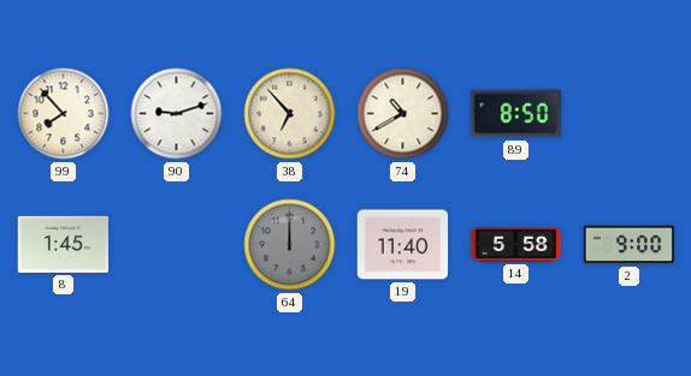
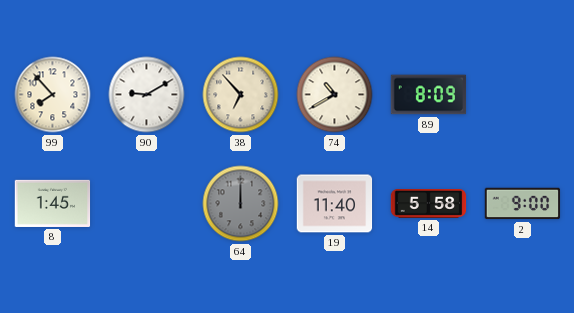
90: 9:12 -> 9:10 (147, 95)
89: 8:50 -> 8:09 (429, 95)
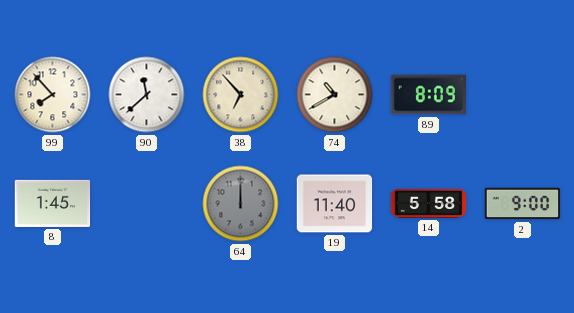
90: 9:10 -> 11:38 (147, 95)
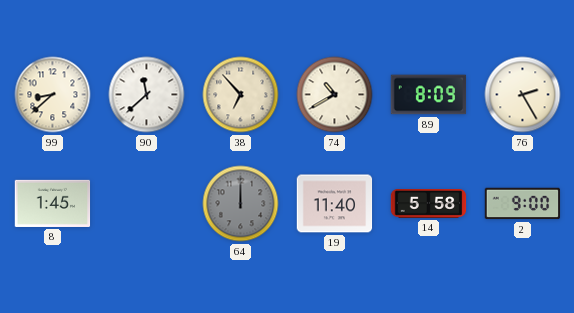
99: 7:53 -> 8:38 (53, 95)
76: none -> 2:25 (523, 95)
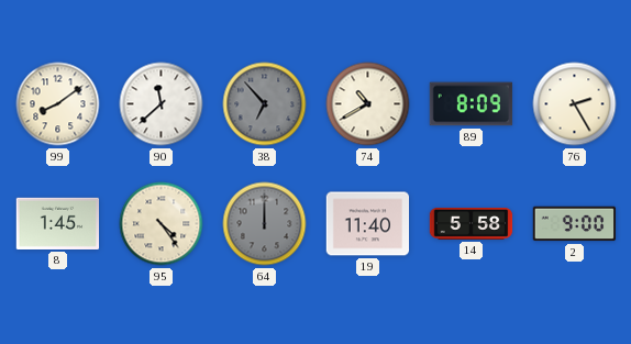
99: 8:38 -> 8:09 (58, 104)
38 dial: cream -> grey (265, 104)
95: none -> 4:24 (162, 224)
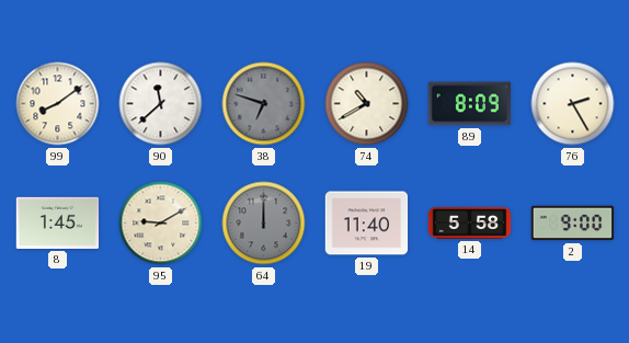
38: 6:53 -> 6:48 (264, 104)
95: 4:24 -> 9:10 (161, 224)
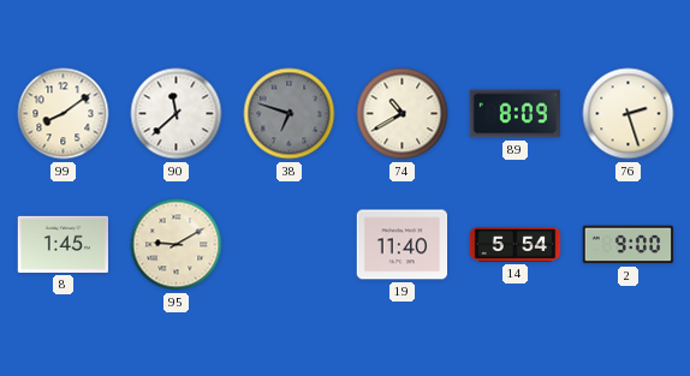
76: 2:25 -> 2:27 (629, 114)
64: 12:00 -> none (264, 224)
14: 5:58 -> 5:54 (516, 245)
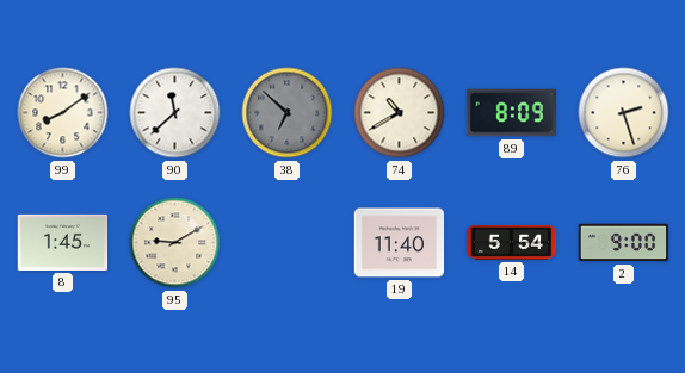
38: 6:48 -> 6:52 (288, 113)
